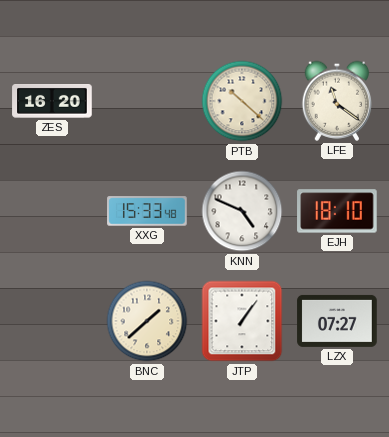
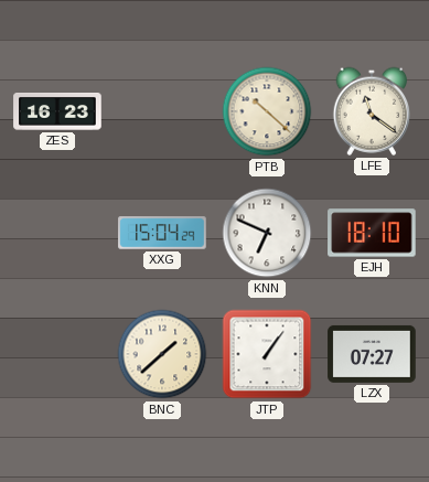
ZES: 16:20 -> 16:23 (57, 113)
XXG: 15:33 -> 15:04 (162, 233)
KNN: 4:49 -> 6:49 (267, 233)
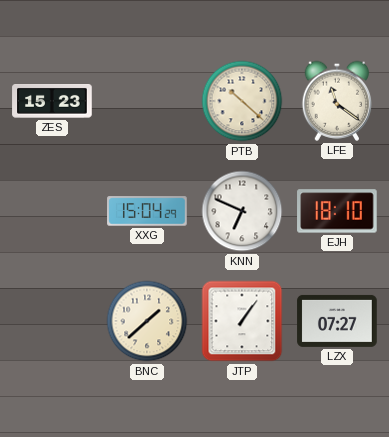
ZES: 16:23 -> 15:23 (52, 102)
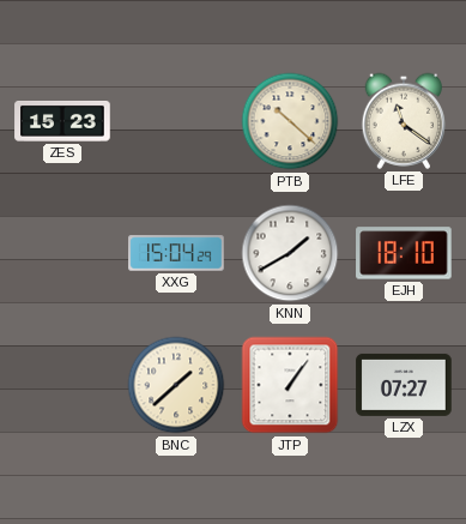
KNN: 6:49 -> 1:40 (290, 253)
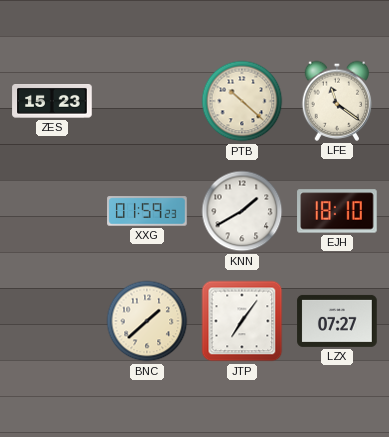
XXG: 15:04 -> 01:59 (147, 211)
JTP: 1:06 -> 7:06 (242, 321)
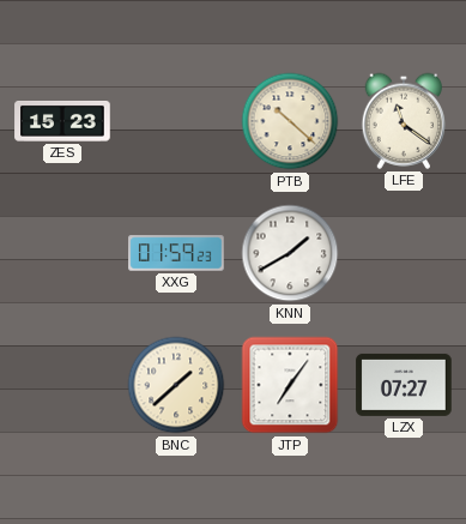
EJH: 18:10 -> none (337, 211)
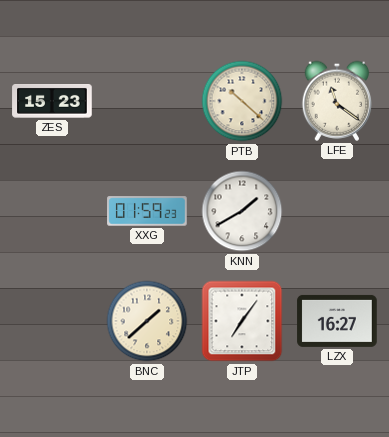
LZX: 07:27 -> 16:27 (337, 321)
